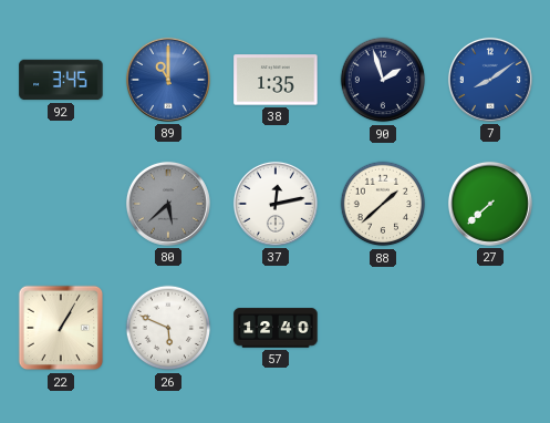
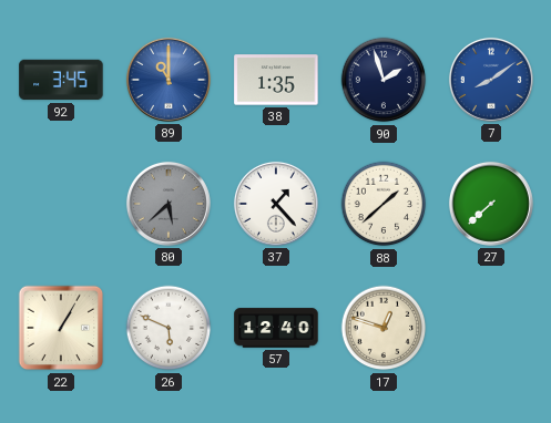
37: 12:13 -> 1:23 (276, 204)
17: none -> 12:48 (384, 328)
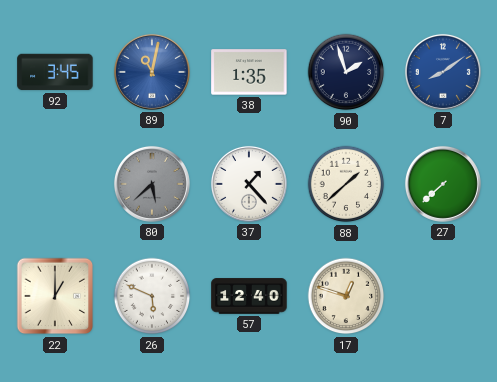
89: 11:00 -> 11:02 (152, 72)
22: 1:05 -> 1:00 (55, 296)
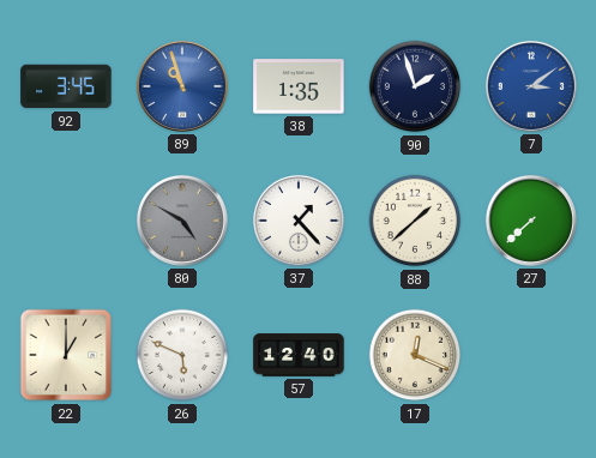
89: 11:02 -> 10:57 (182, 86)
7: 8:09 -> 3:09 (531, 86)
80: 5:38 -> 4:50 (182, 221)
17: 12:48 -> 12:19 (415, 355)
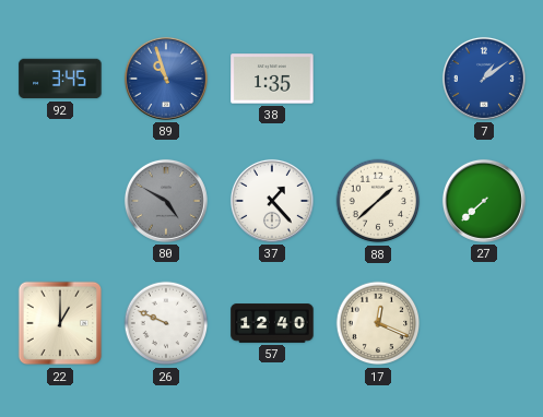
90: 1:57 -> none (415, 86)
7: 3:09 -> 1:09 (484, 79)
26: 5:49 -> 9:49 (166, 323)
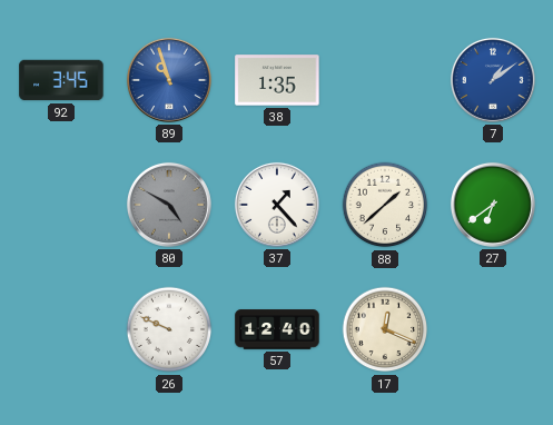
27: 7:38 -> 6:39 (493, 205)
22: 1:00 -> none (60, 323)
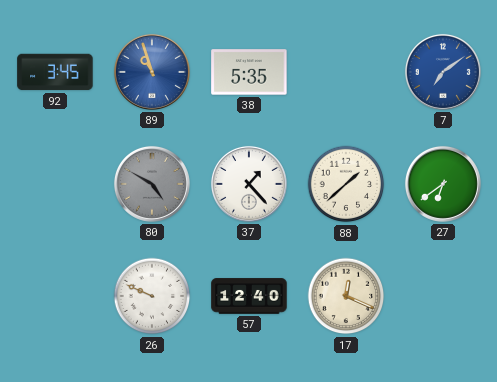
38: 1:35 -> 5:35 (249, 72)
7: 1:09 -> 7:09 (443, 72)
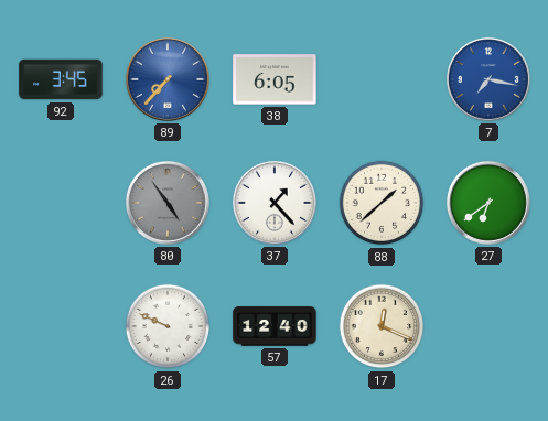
89: 10:57 -> 7:37 (168, 79)
38: 5:35 -> 6:05 (275, 79)
7: 7:09 -> 7:17 (488, 79)
80: 4:50 -> 4:54 (168, 203)
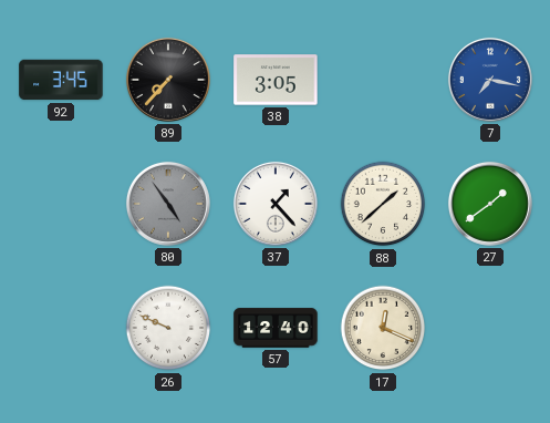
89 dial: blue -> black (168, 80)
38: 6:05 -> 3:05 (276, 80)
27: 6:39 -> 1:39 (490, 204)
